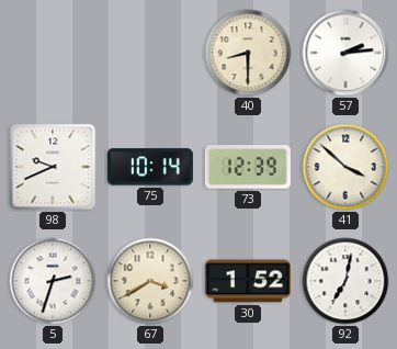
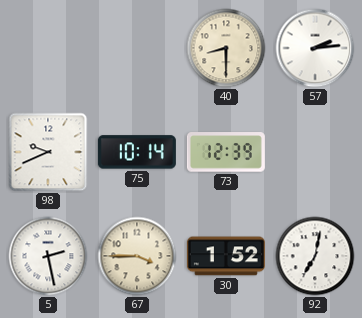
41: 3:52 -> none (345, 167)
5: 2:33 -> 2:28 (48, 256)
67: 3:40 -> 3:45 (137, 256)
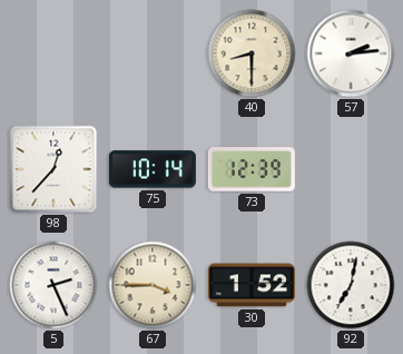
98: 9:41 -> 12:37 (53, 169)
5: 2:28 -> 2:26 (53, 285)
